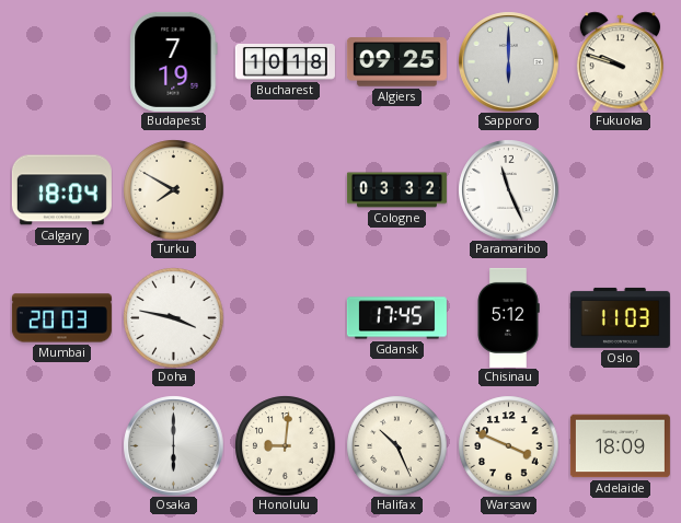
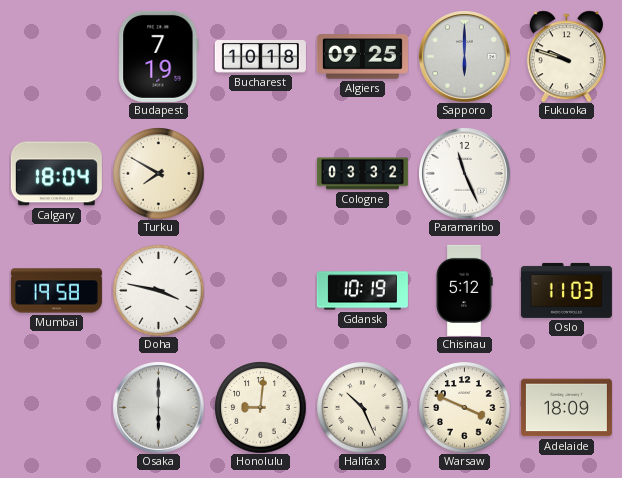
Mumbai: 20:03 -> 19:58 (56, 291)
Gdansk: 17:45 -> 10:19 (362, 291)
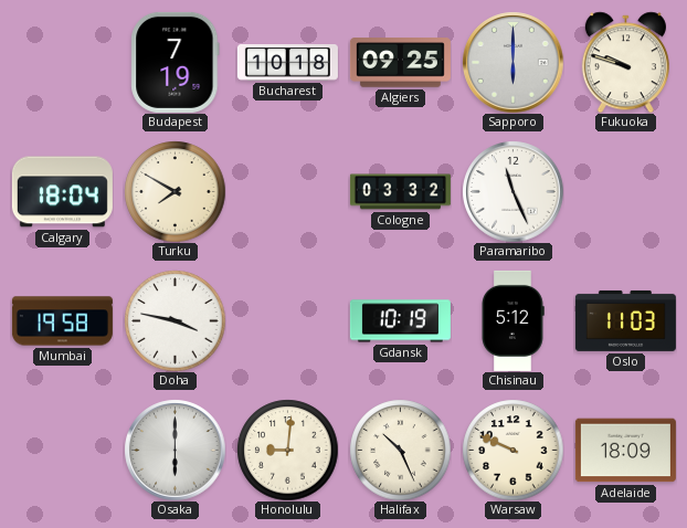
Warsaw: 3:49 -> 9:49 (512, 450)
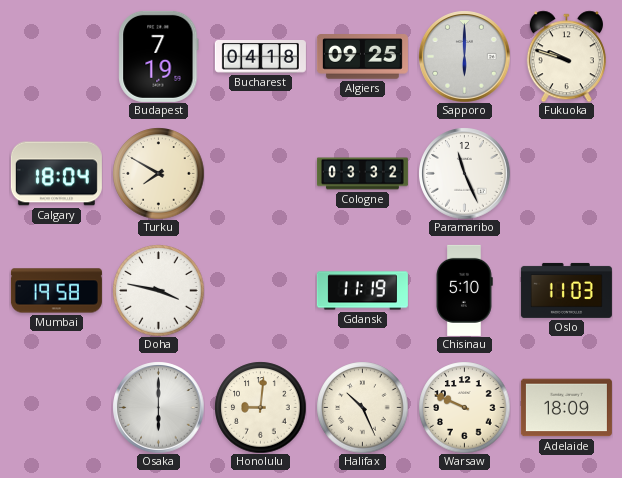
Bucharest: 10:18 -> 04:18 (260, 57)
Gdansk: 10:19 -> 11:19 (362, 291)
Chisinau: 5:12 -> 5:10 (464, 290)
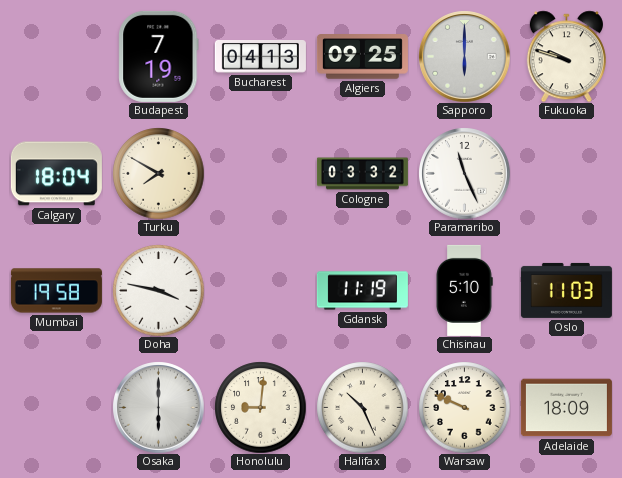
Bucharest: 04:18 -> 04:13 (260, 57)
